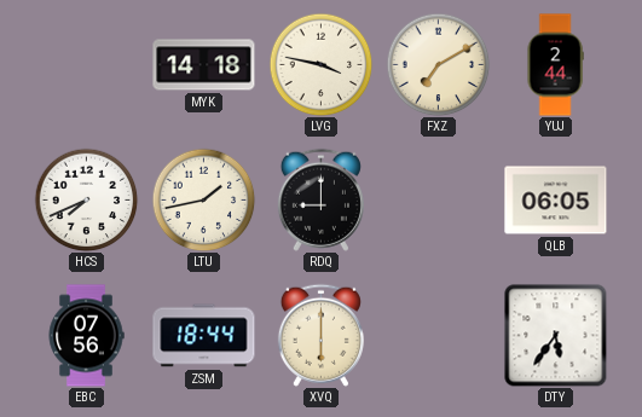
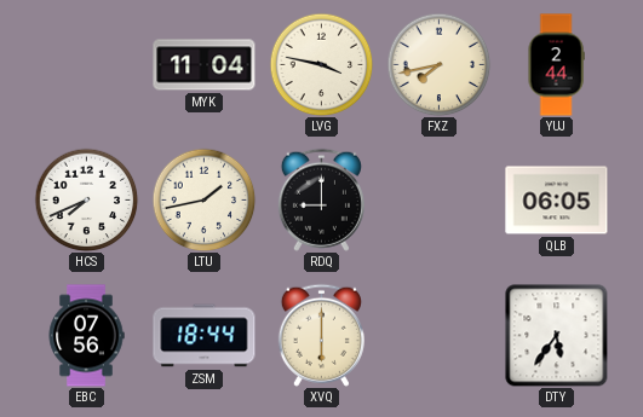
MYK: 14:18 -> 11:04 (205, 65)
FXZ: 7:10 -> 7:43 (438, 64)
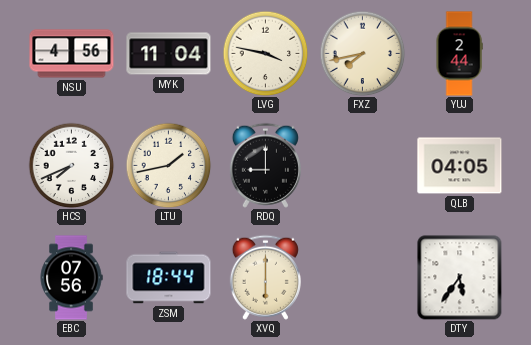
NSU: none -> 4:56 (72, 54)
QLB: 06:05 -> 04:05 (460, 166)
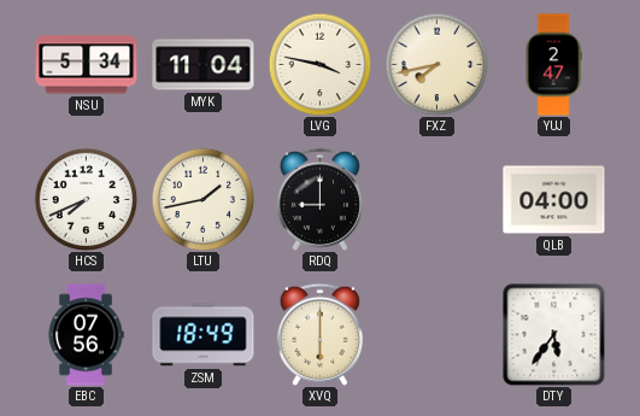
NSU: 4:56 -> 5:34 (87, 65)
YUJ: 2:44 -> 2:47 (553, 65)
QLB: 04:05 -> 04:00 (554, 200)
ZSM: 18:44 -> 18:49 (204, 335)
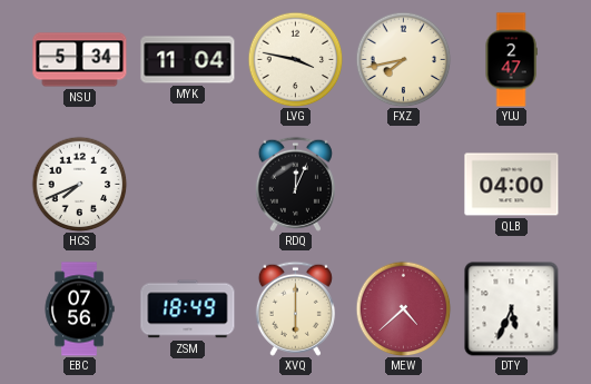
LTU: 1:43 -> none (202, 199)
RDQ: 9:00 -> 12:04 (295, 184)
MEW: none -> 4:38 (403, 308)
DTY: 5:36 -> 5:34 (512, 309)
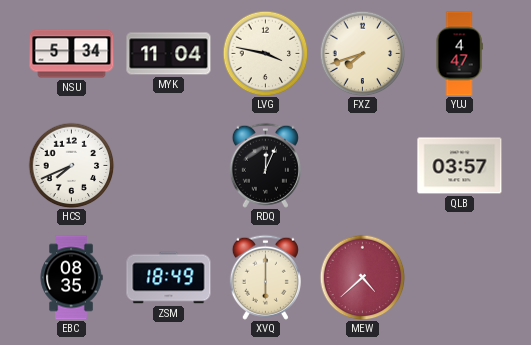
FXZ: 7:43 -> 7:42 (362, 53)
YUJ: 2:47 -> 4:47 (459, 54)
QLB: 04:00 -> 03:57 (460, 166)
EBC: 07:56 -> 08:35 (71, 278)
DTY: 5:34 -> none (512, 309)
